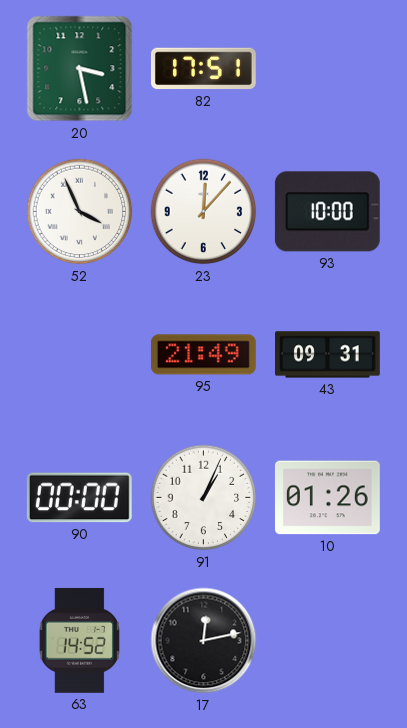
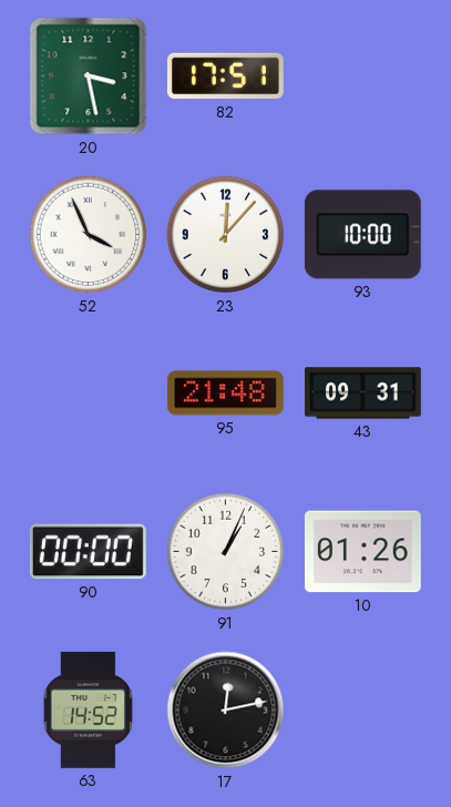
95: 21:49 -> 21:48 (225, 394)
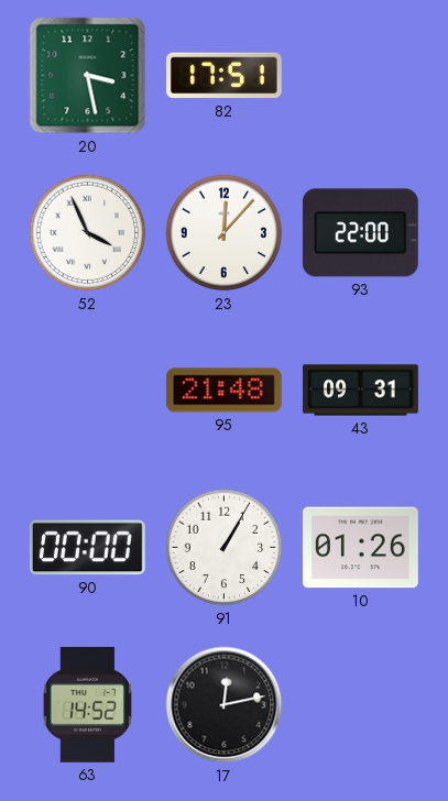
93: 10:00 -> 22:00 (360, 233)
91: 1:04 -> 1:05 (225, 548)
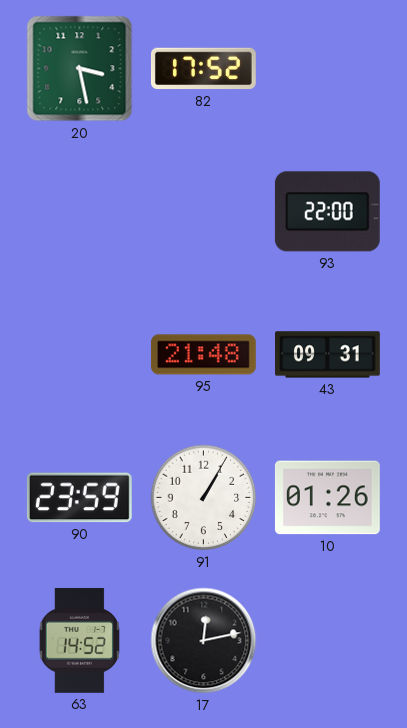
82: 17:51 -> 17:52 (203, 69)
52: 3:56 -> none (88, 233)
23: 12:07 -> none (225, 233)
90: 00:00 -> 23:59 (79, 498)
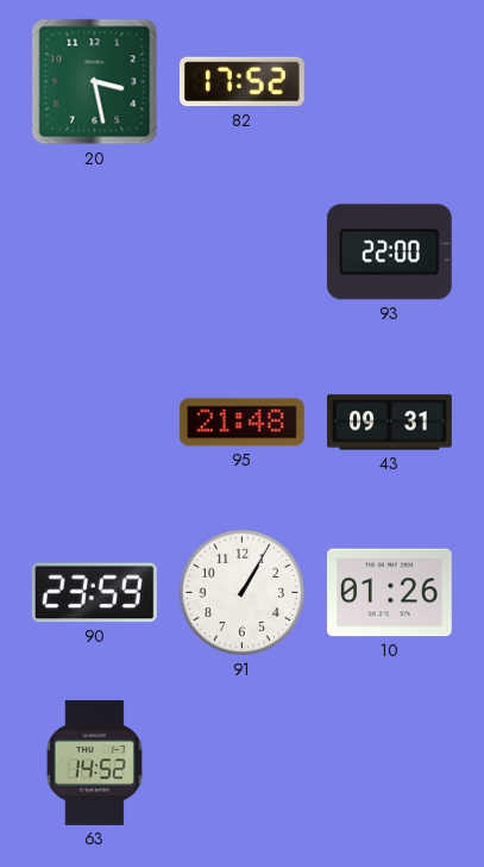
17: 12:13 -> none (204, 641)
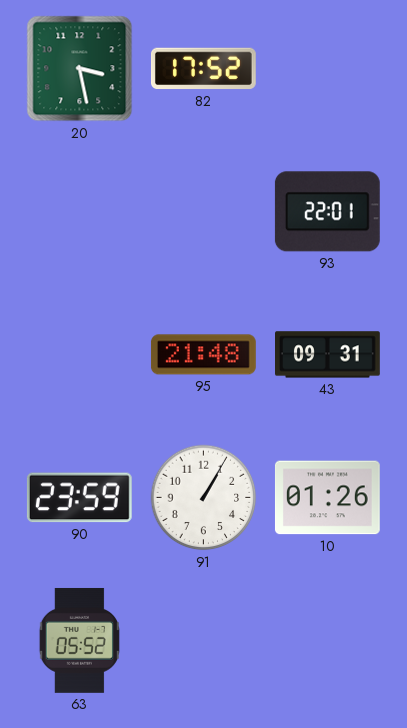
93: 22:00 -> 22:01 (327, 212)
63: 14:52 -> 05:52 (79, 640)
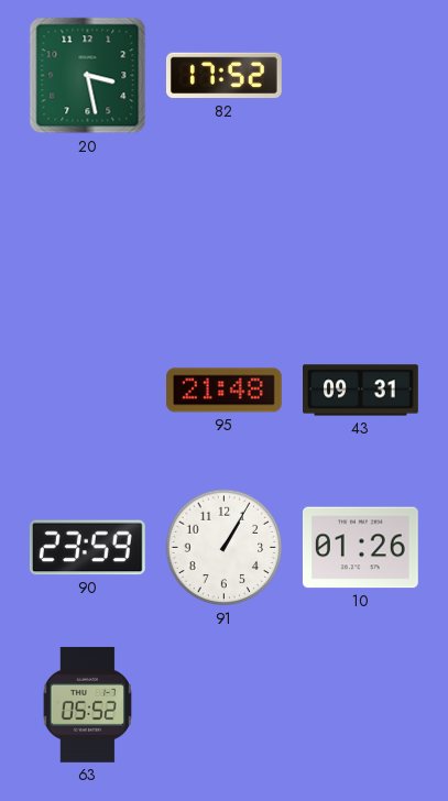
93: 22:01 -> none (327, 212)
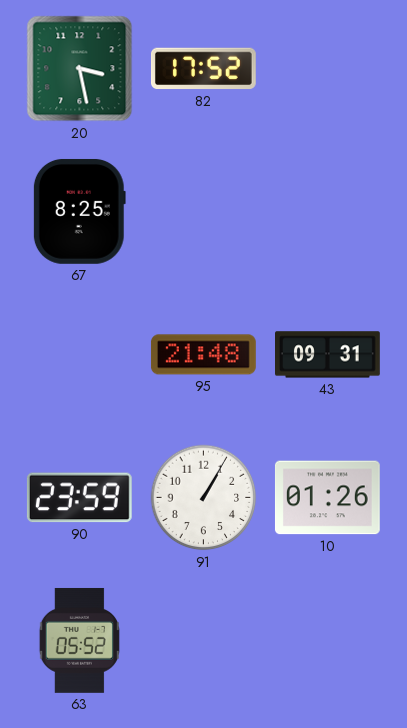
67: none -> 8:25 (79, 211)
